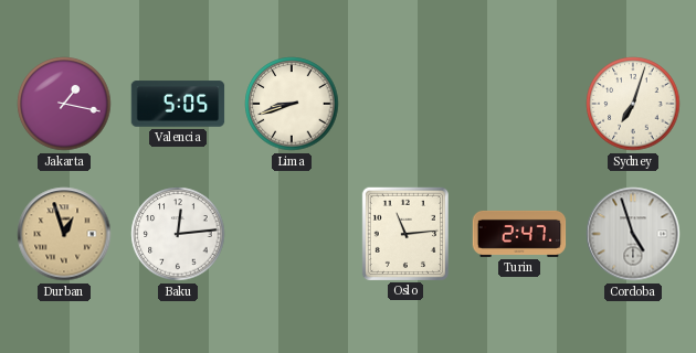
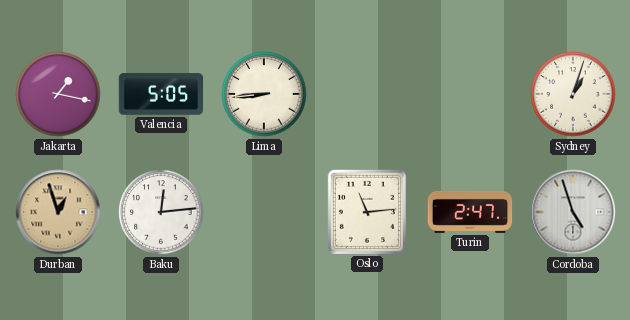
Lima: 8:42 -> 8:44 (264, 94)
Sydney: 7:03 -> 1:03 (573, 94)
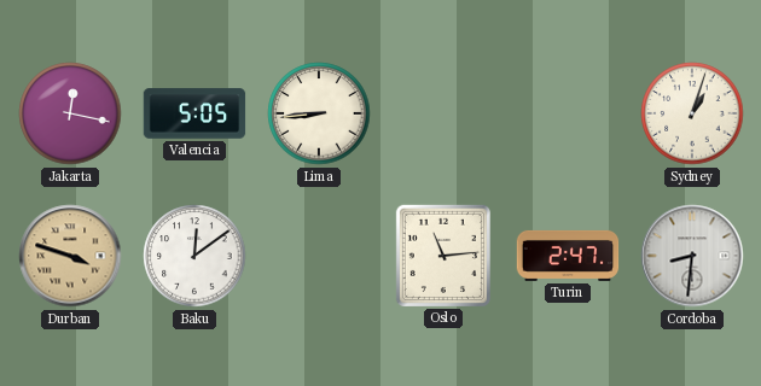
Jakarta: 1:17 -> 12:17 (70, 113)
Durban: 12:57 -> 3:48 (70, 256)
Baku: 12:14 -> 12:09 (194, 256)
Cordoba: 4:57 -> 8:31 (692, 256)
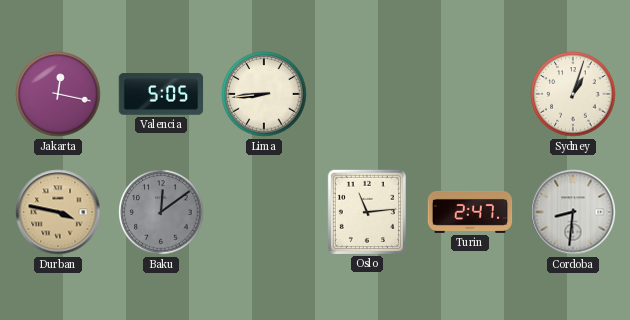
Durban: 3:48 -> 3:47 (58, 212)
Baku dial: white -> grey (161, 212)
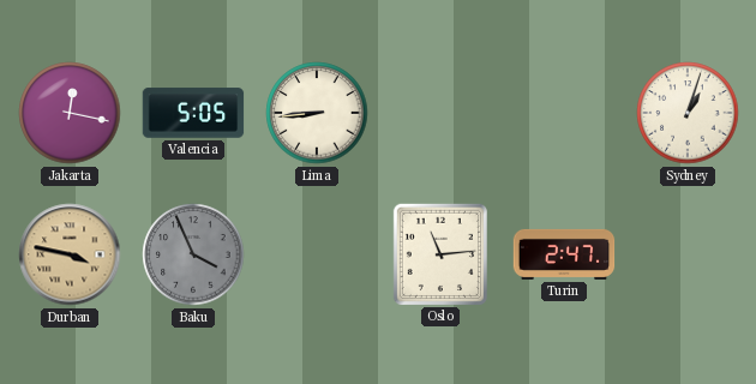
Baku: 12:09 -> 3:56 (193, 254)
Cordoba: 8:31 -> none (573, 212)
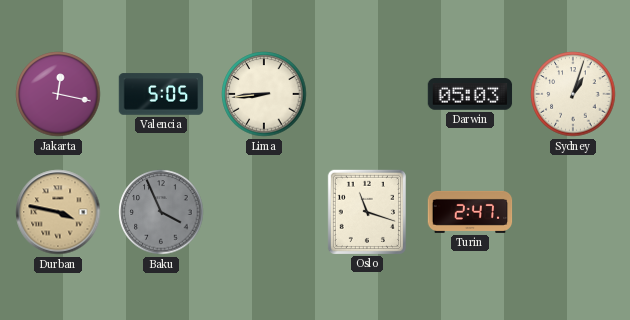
Darwin: none -> 05:03 (470, 94)
Oslo: 11:14 -> 11:18 (367, 211)
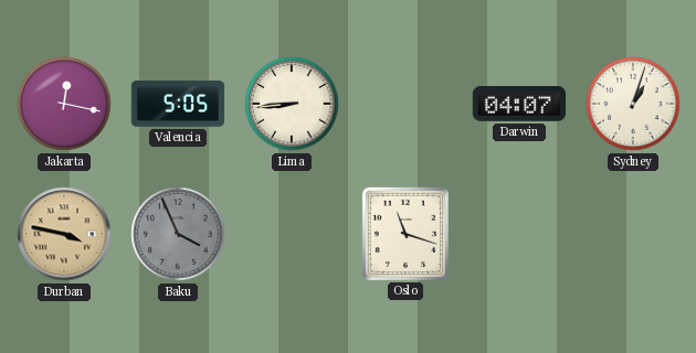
Darwin: 05:03 -> 04:07 (519, 104)
Turin: 2:47 -> none (470, 212)
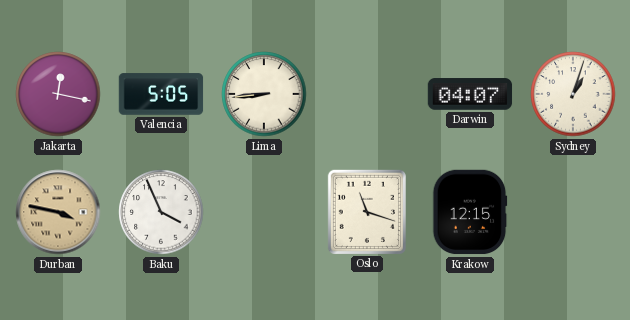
Baku dial: grey -> white (161, 212)
Krakow: none -> 12:15 (470, 212)
